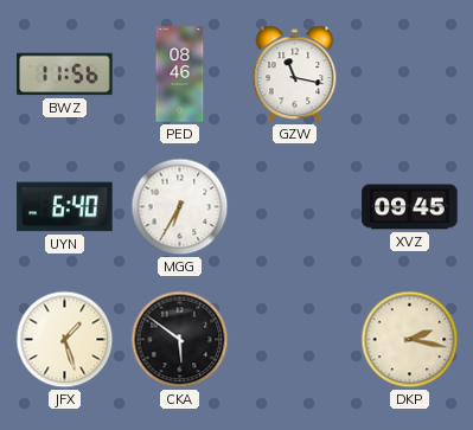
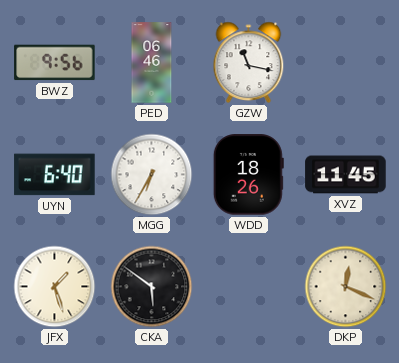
BWZ: 11:56 -> 9:56 (55, 63)
PED: 08:46 -> 06:46 (152, 63)
WDD: none -> 18:26 (248, 175)
XVZ: 09:45 -> 11:45 (346, 175)
DKP: 2:17 -> 12:19 (346, 287)
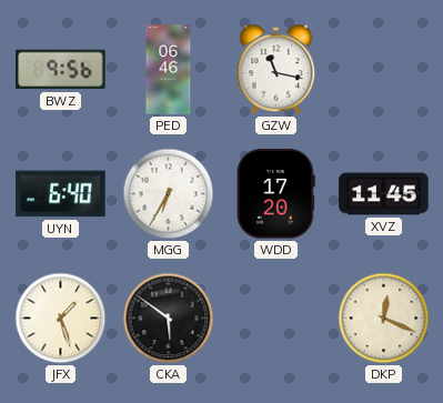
WDD: 18:26 -> 17:20 (275, 194)
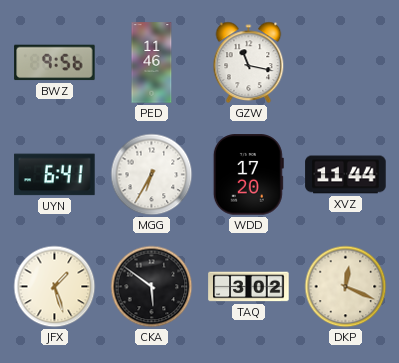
PED: 06:46 -> 11:46 (152, 63)
UYN: 6:40 -> 6:41 (55, 175)
XVZ: 11:45 -> 11:44 (346, 175)
TAQ: none -> 3:02 (249, 287)
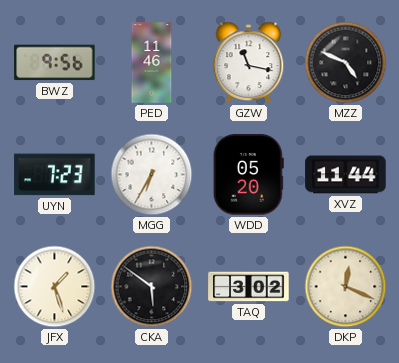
MZZ: none -> 4:49 (346, 63)
UYN: 6:41 -> 7:23 (55, 175)
WDD: 17:20 -> 05:20 (248, 175)
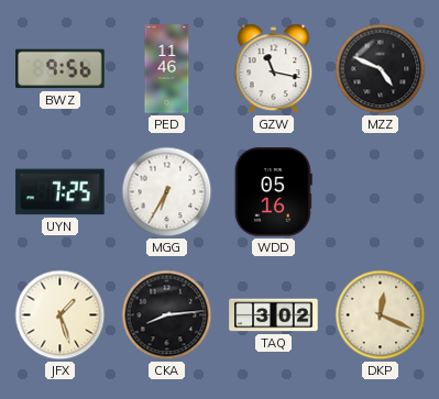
UYN: 7:23 -> 7:25 (61, 192)
WDD: 05:20 -> 05:16 (273, 192)
XVZ: 11:44 -> none (346, 175)
CKA: 5:51 -> 8:14 (167, 315)
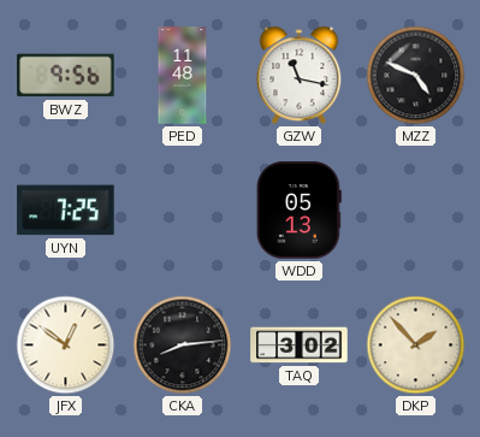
PED: 11:46 -> 11:48 (183, 76)
MGG: 6:35 -> none (167, 192)
WDD: 05:16 -> 05:13 (298, 211)
JFX: 1:27 -> 12:51 (66, 346)
DKP: 12:19 -> 1:53 (416, 346)
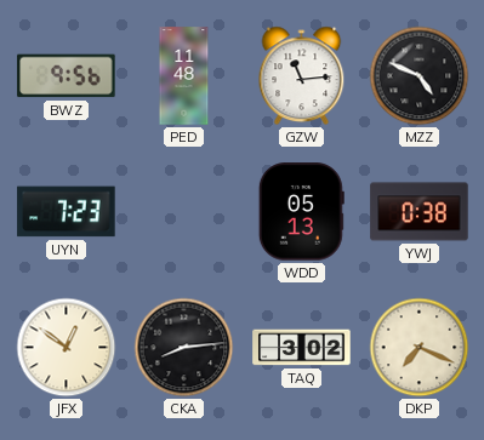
GZW: 11:17 -> 11:14 (302, 75)
UYN: 7:25 -> 7:23 (67, 212)
YWJ: none -> 0:38 (420, 212)
DKP: 1:53 -> 7:19 (420, 348)
